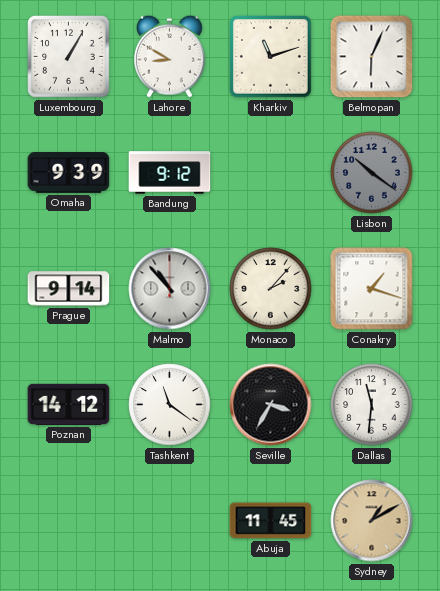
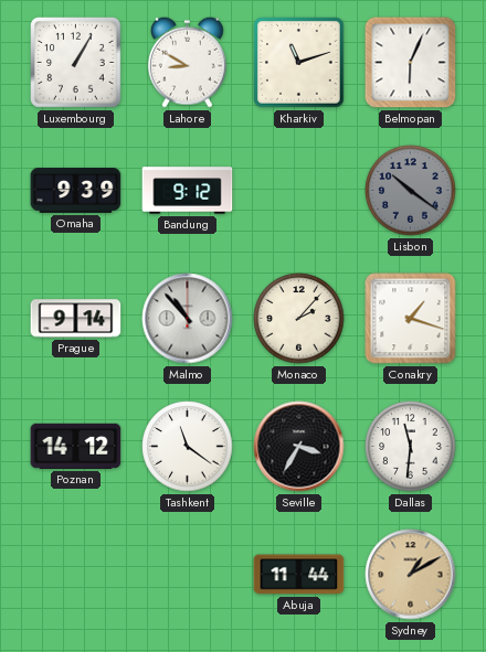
Abuja: 11:45 -> 11:44 (299, 575)
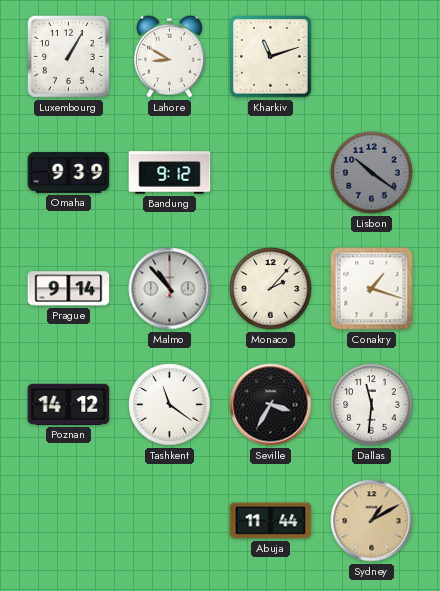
Belmopan: 6:04 -> none (411, 63)
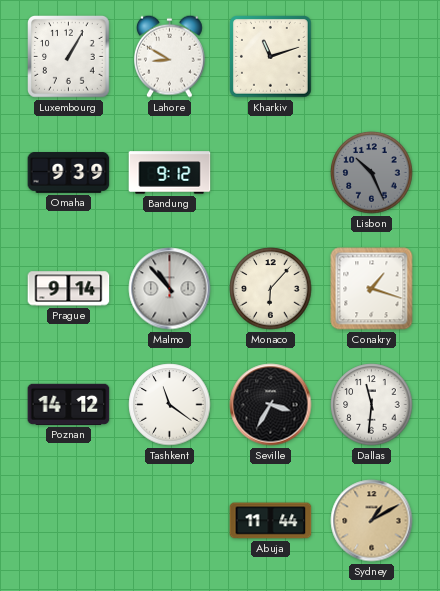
Lisbon: 10:21 -> 10:26 (372, 173)
Monaco: 2:07 -> 6:07 (271, 289)
